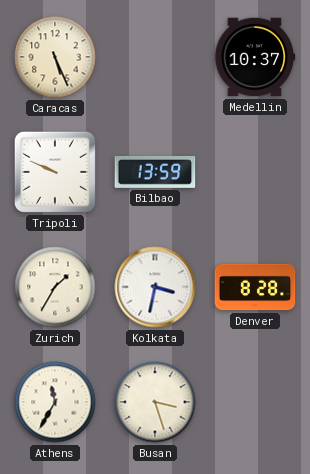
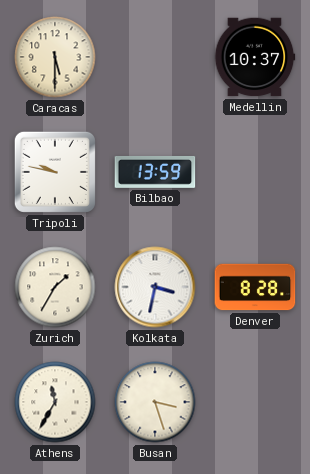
Caracas: 5:26 -> 5:30 (55, 57)
Tripoli: 9:49 -> 9:47 (55, 172)
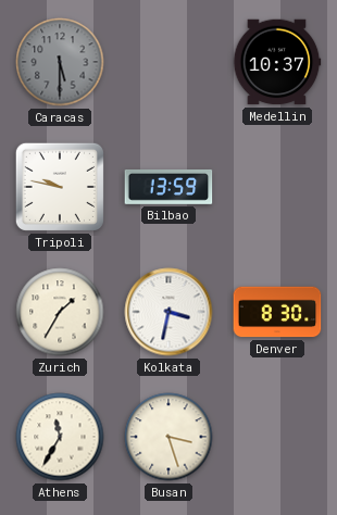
Caracas dial: cream -> grey (60, 62)
Denver: 8:28 -> 8:30 (277, 312)
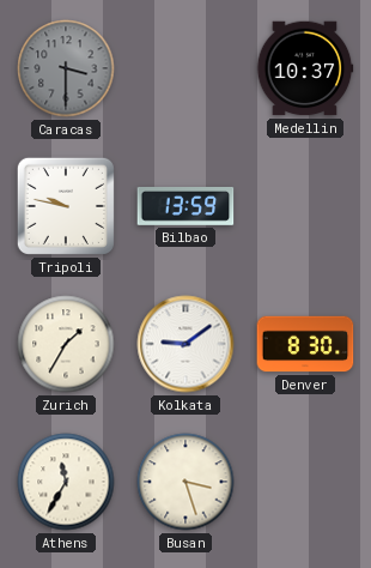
Caracas: 5:30 -> 3:30 (66, 68)
Kolkata: 3:32 -> 9:09 (185, 344)
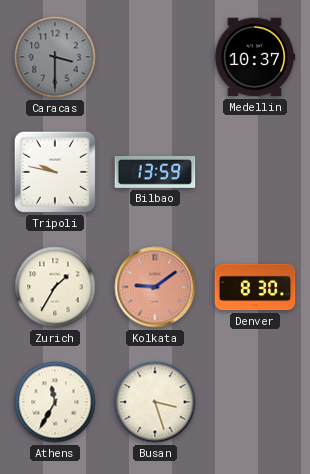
Kolkata dial: white -> salmon (155, 287)
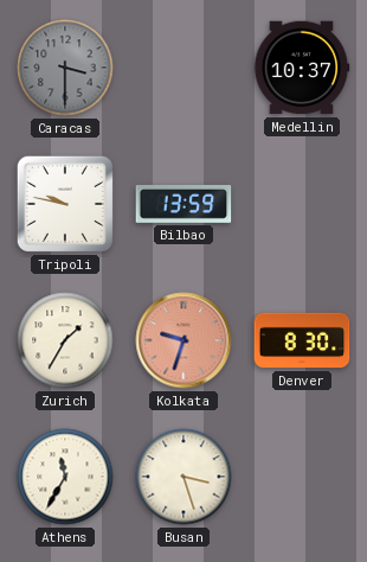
Kolkata: 9:09 -> 9:33 (183, 340)
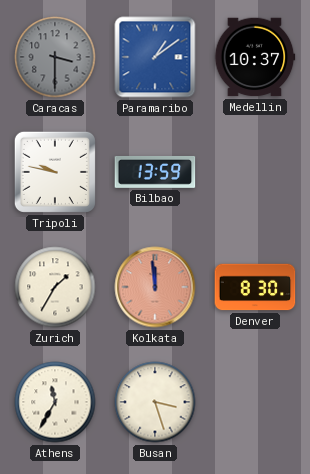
Paramaribo: none -> 1:09 (155, 57)
Kolkata: 9:33 -> 11:59 (155, 287)
